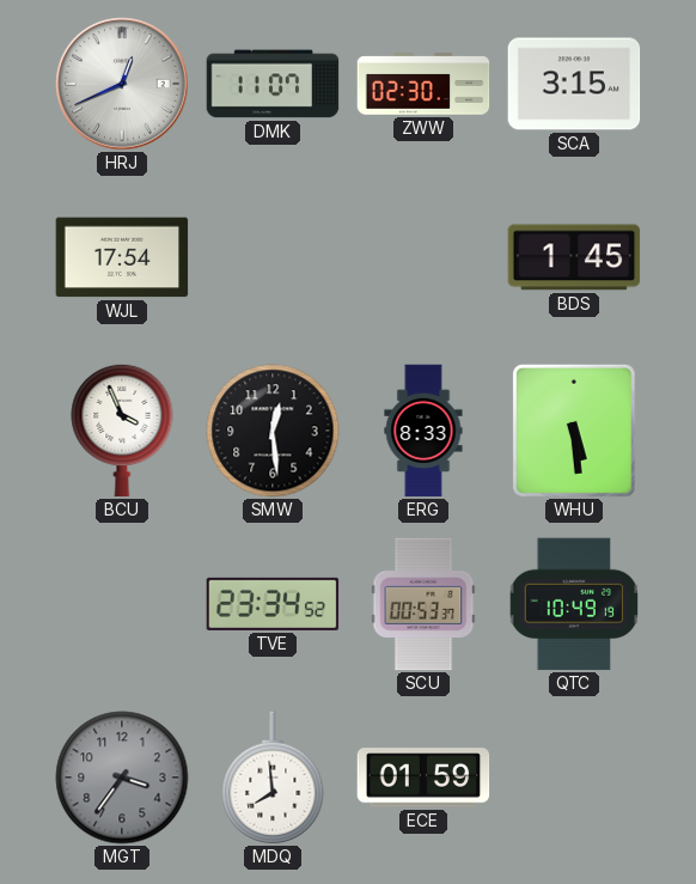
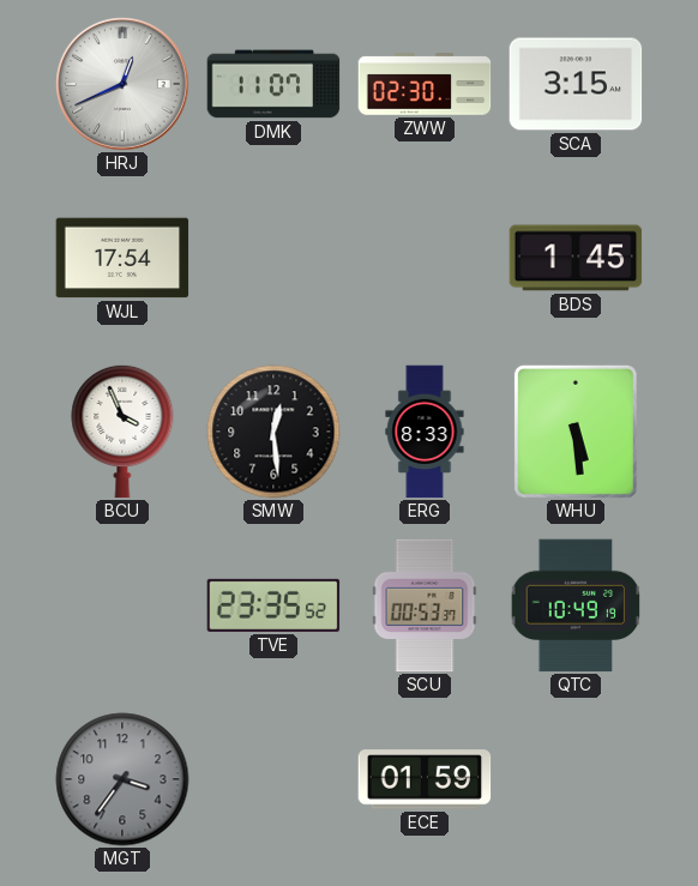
TVE: 23:34 -> 23:35 (273, 605)
MDQ: 7:59 -> none (273, 778)
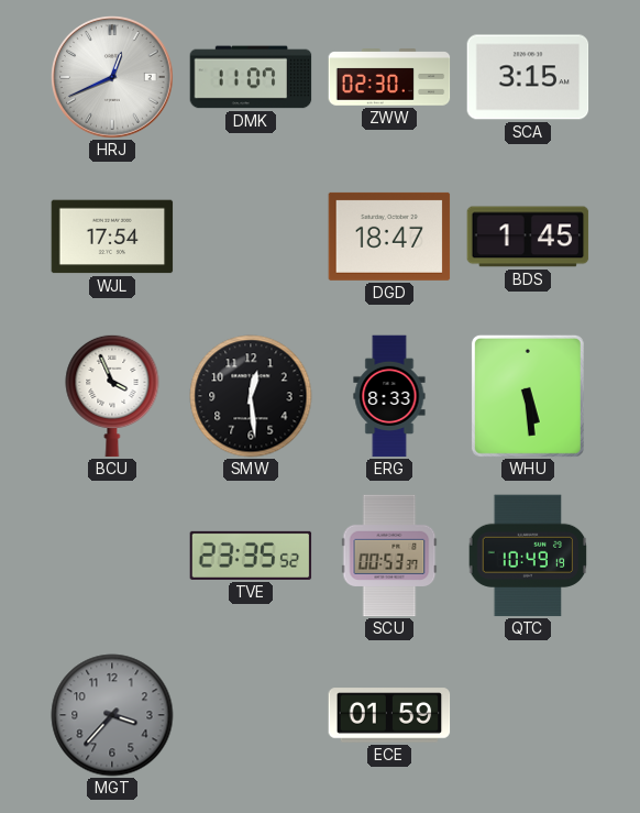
DGD: none -> 18:47 (389, 237)
MGT: 3:36 -> 3:37 (112, 715)
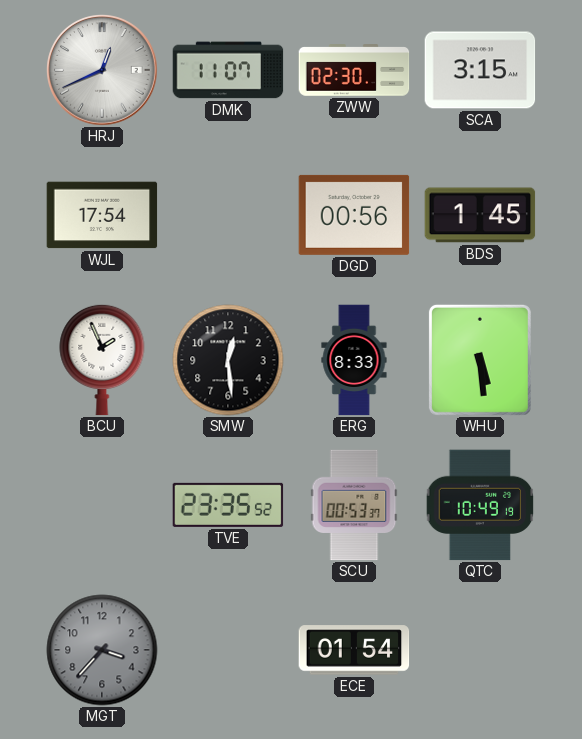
DGD: 18:47 -> 00:56 (354, 215)
BCU: 3:56 -> 1:56 (102, 360)
ECE: 01:59 -> 01:54 (354, 650)
